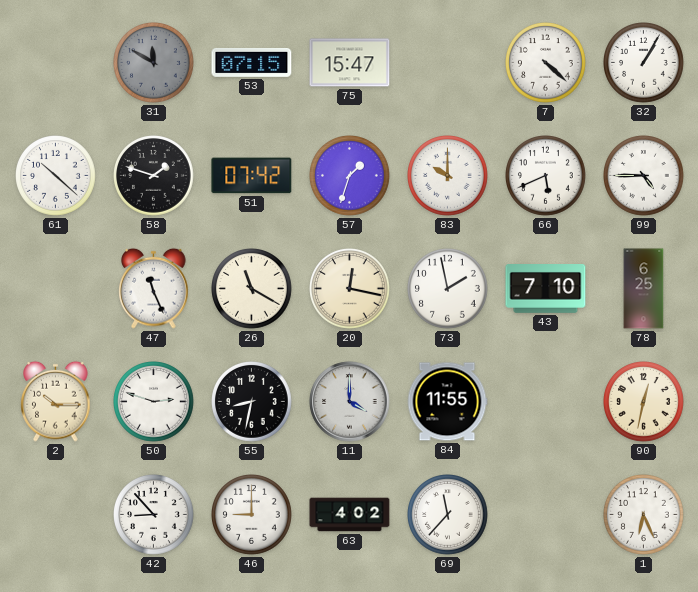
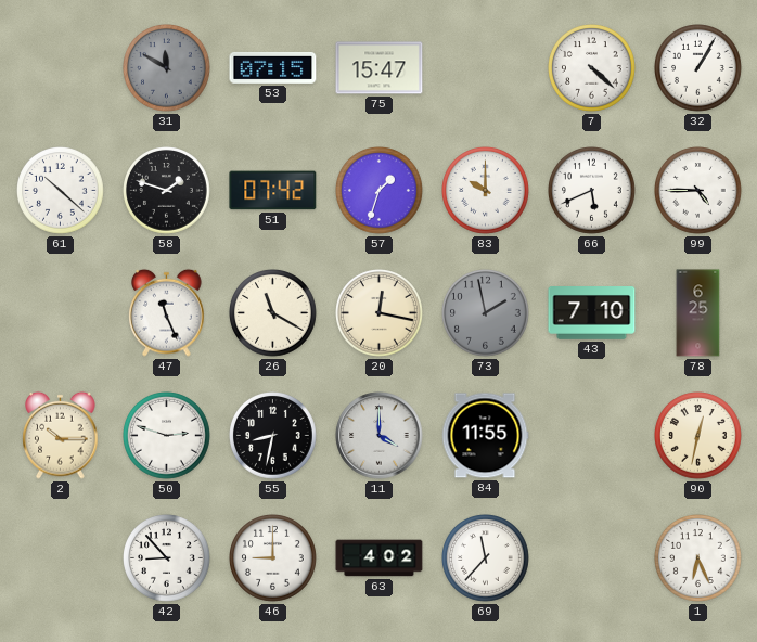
73 dial: white -> grey (486, 313)
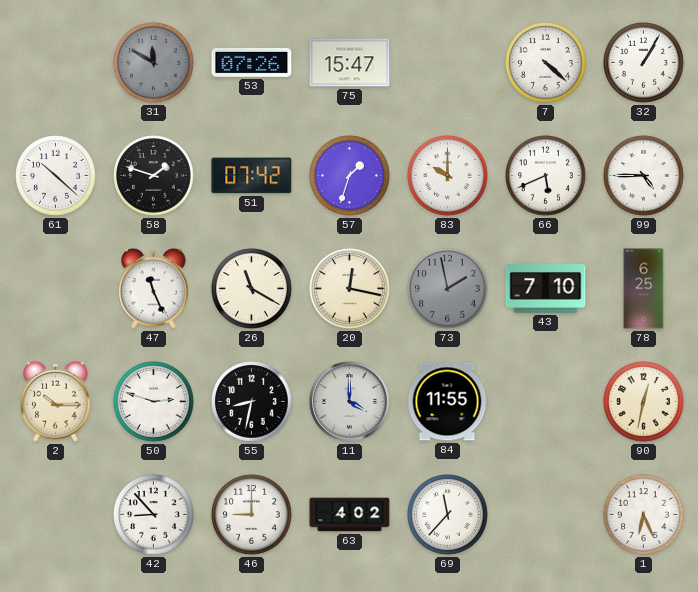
53: 07:15 -> 07:26 (252, 62)
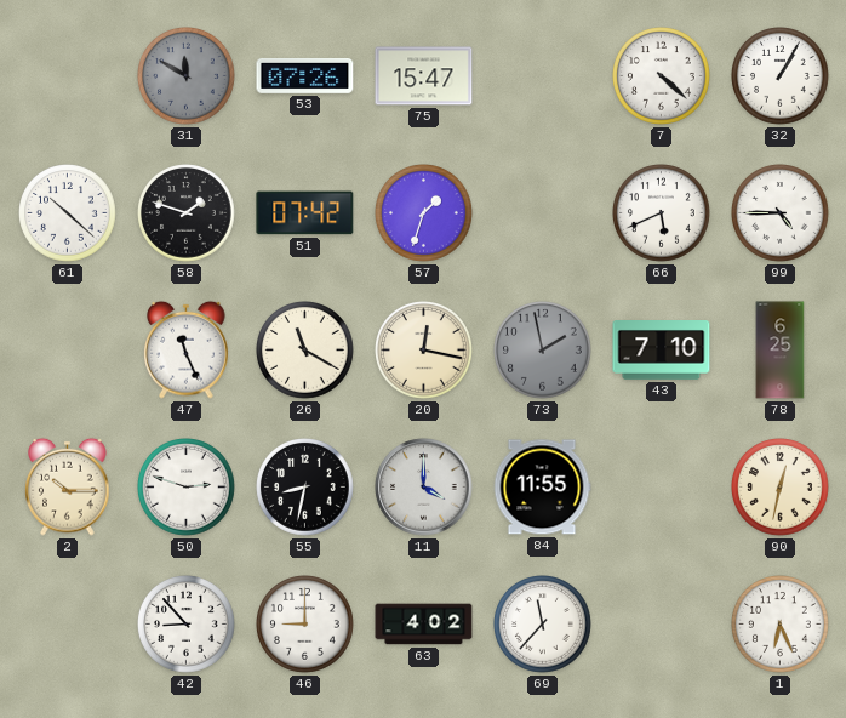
83: 10:00 -> none (448, 176)
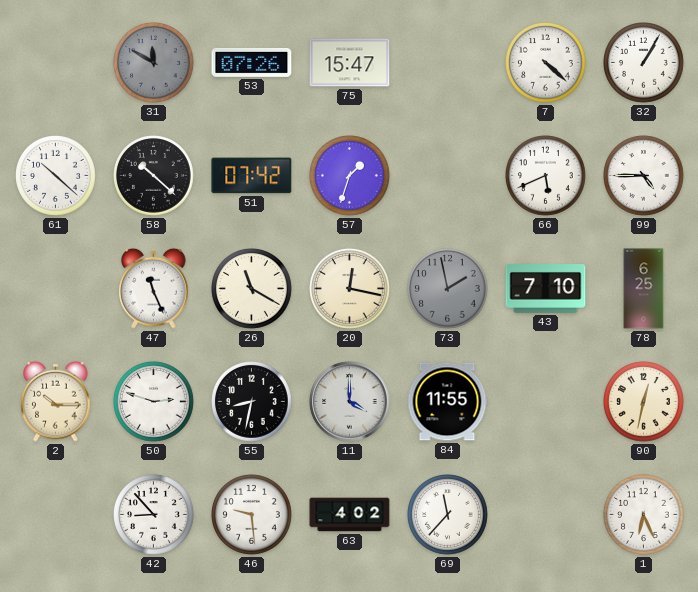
58: 1:48 -> 10:22 (154, 176)
46: 9:00 -> 9:29 (252, 515)
